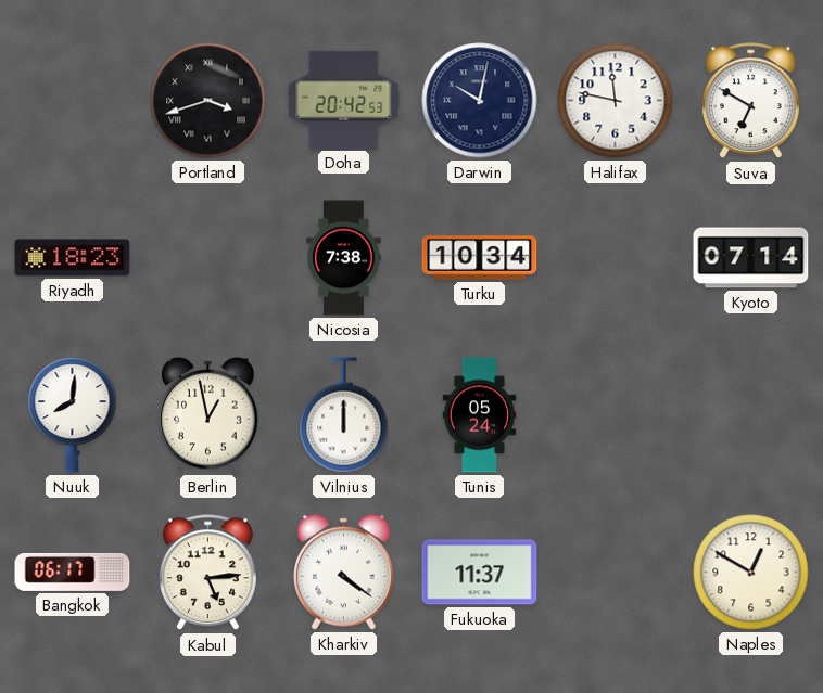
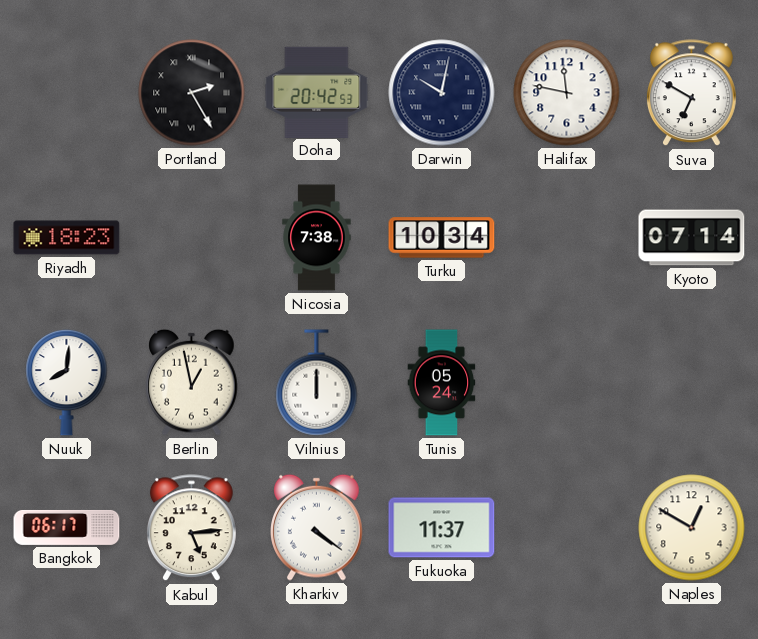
Portland: 3:42 -> 2:25 (192, 93)
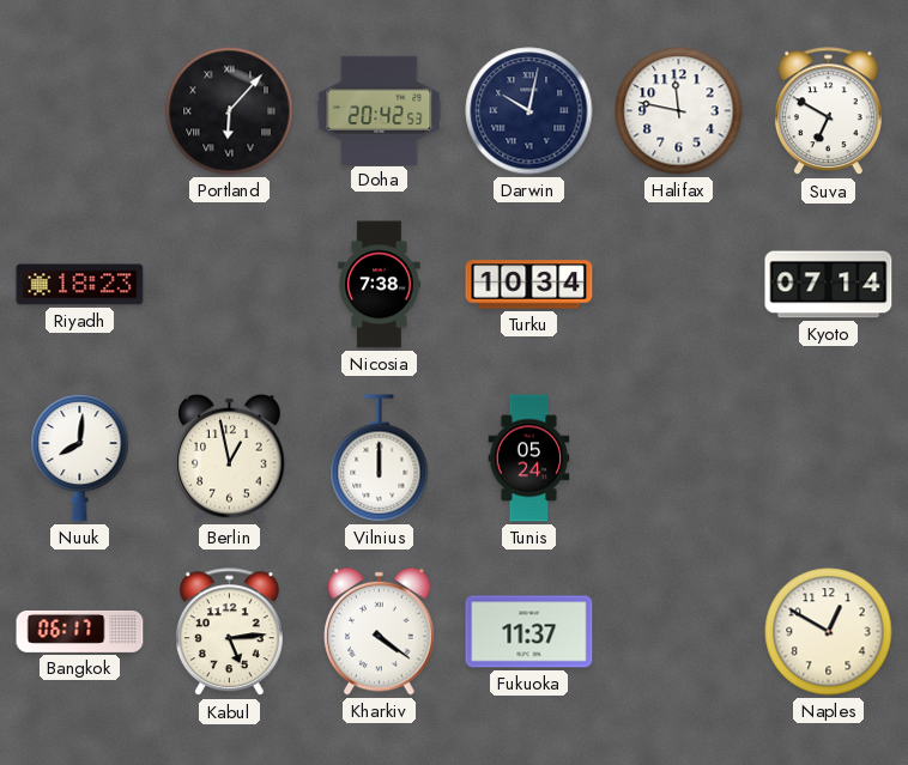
Portland: 2:25 -> 6:07 (230, 111)
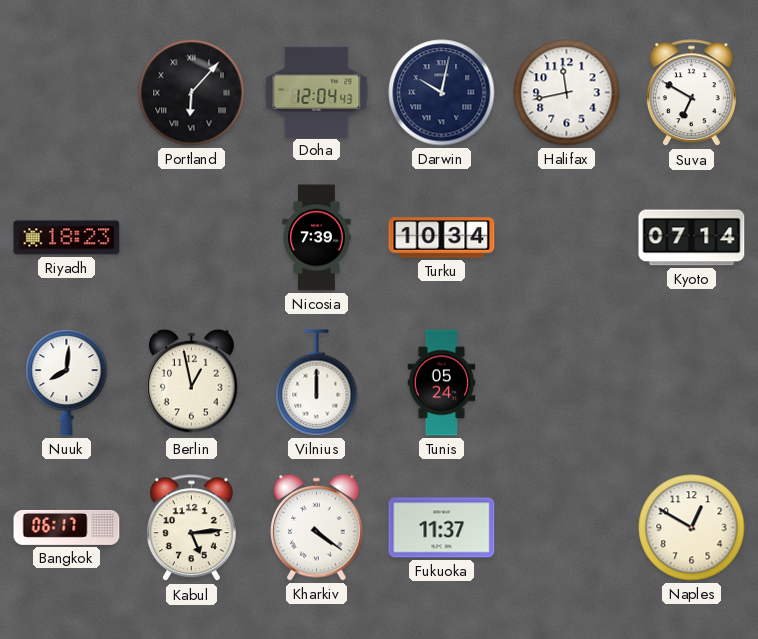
Doha: 20:42 -> 12:04 (317, 92)
Halifax: 11:47 -> 11:43 (567, 93)
Nicosia: 7:38 -> 7:39 (317, 238)
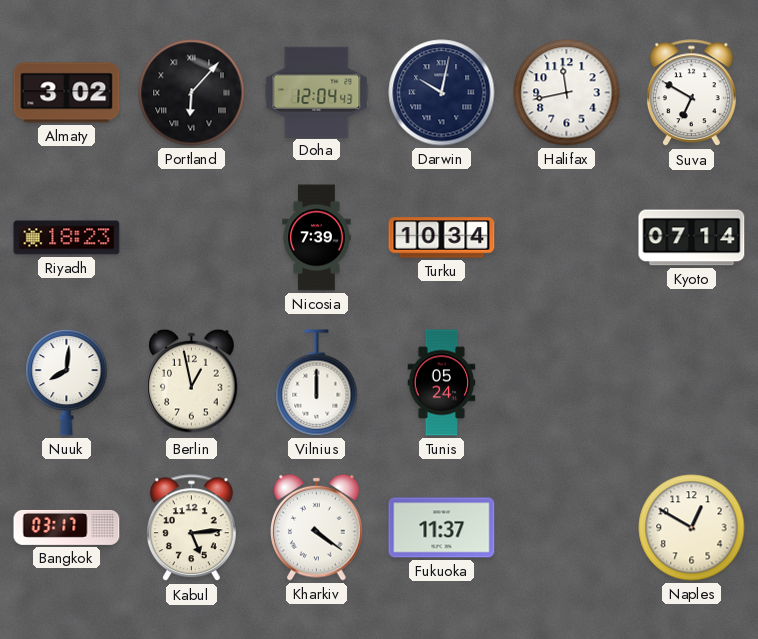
Almaty: none -> 3:02 (67, 93)
Bangkok: 06:17 -> 03:17 (67, 527)
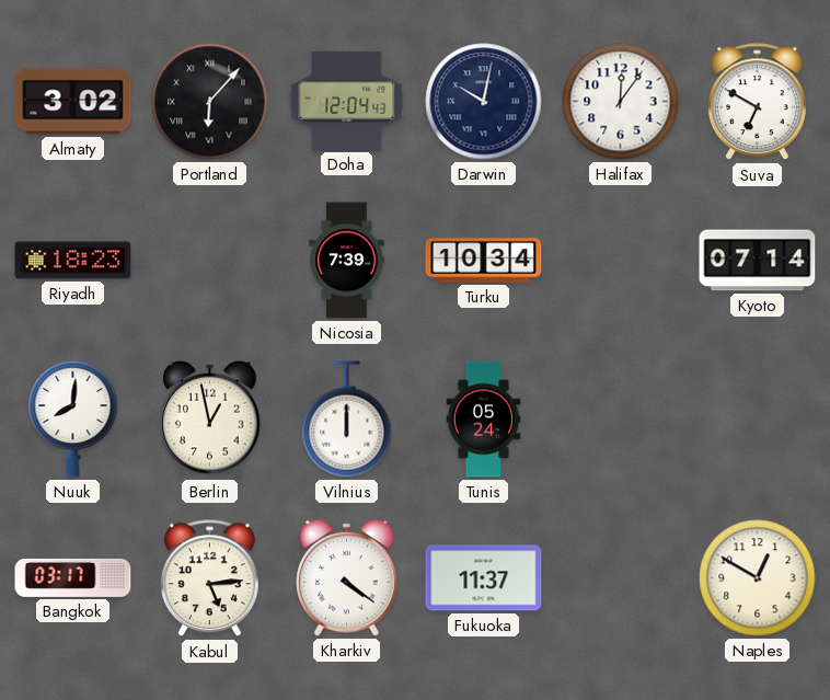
Halifax: 11:43 -> 12:06 (621, 102)
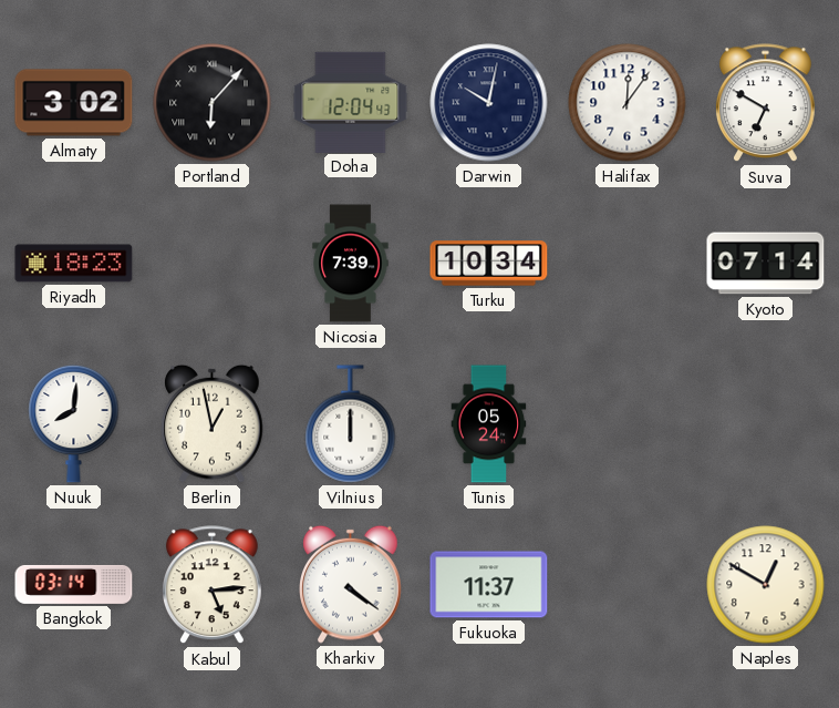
Bangkok: 03:17 -> 03:14 (74, 584)
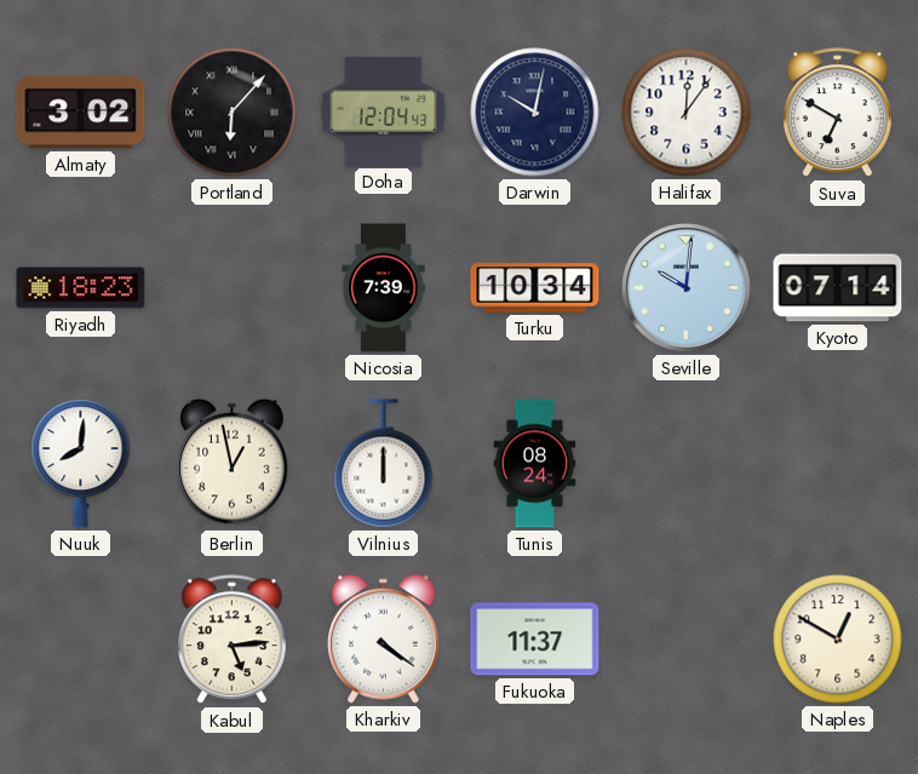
Seville: none -> 10:01 (687, 288)
Tunis: 05:24 -> 08:24 (535, 464)
Bangkok: 03:14 -> none (74, 584)
